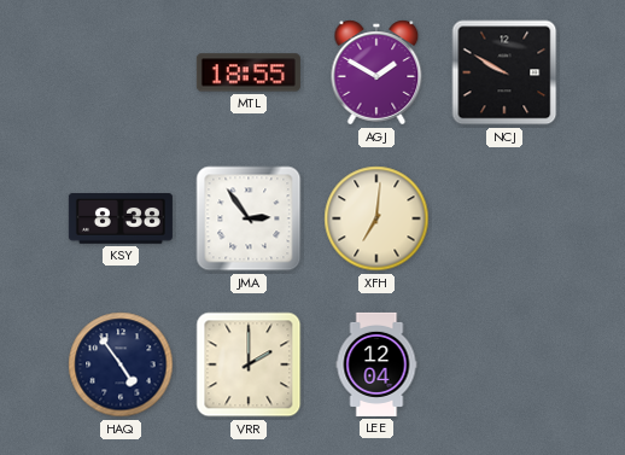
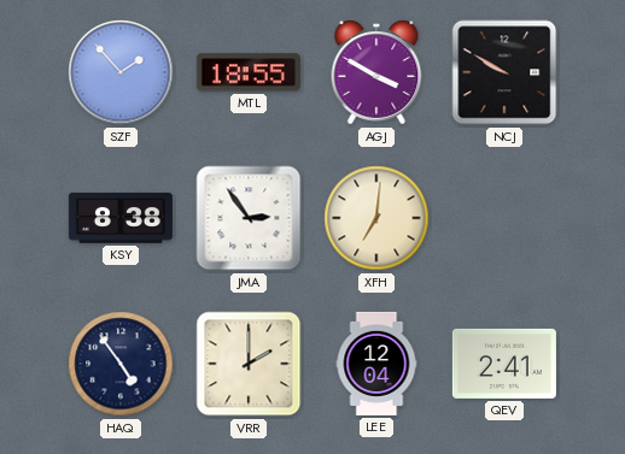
SZF: none -> 1:53 (121, 72)
AGJ: 1:50 -> 3:50 (376, 72)
QEV: none -> 2:41 (504, 364)
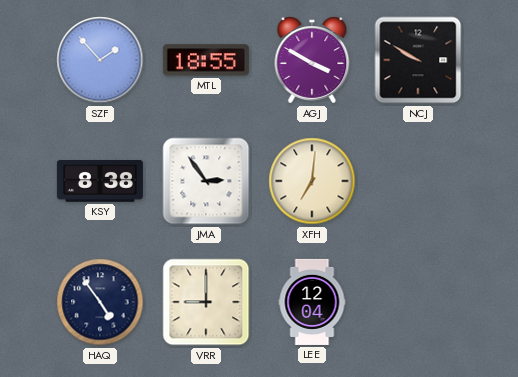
VRR: 2:00 -> 9:00 (206, 302)
QEV: 2:41 -> none (504, 364)
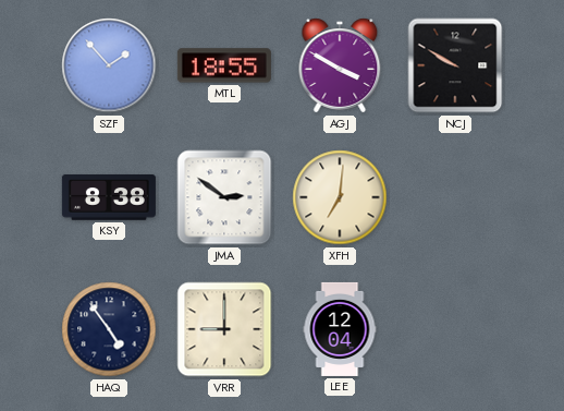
JMA: 2:54 -> 2:51 (224, 197)
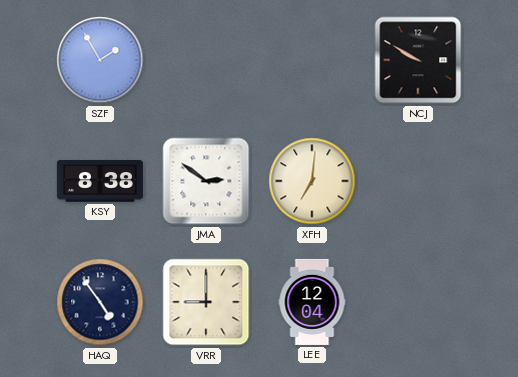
SZF: 1:53 -> 1:55 (100, 60)
MTL: 18:55 -> none (224, 65)
AGJ: 3:50 -> none (340, 65)
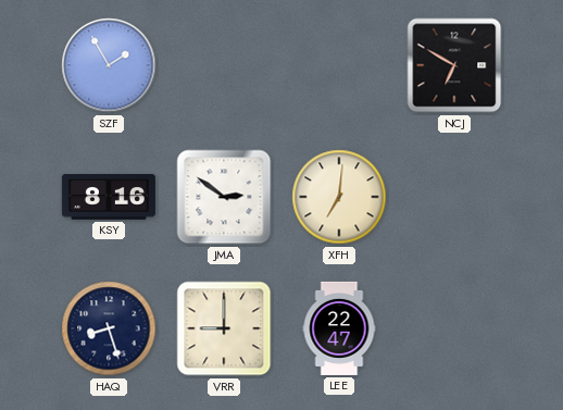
NCJ: 9:50 -> 6:50 (454, 65)
KSY: 8:38 -> 8:16 (109, 197)
HAQ: 4:54 -> 8:27 (109, 328)
LEE: 12:04 -> 22:47 (339, 328)
